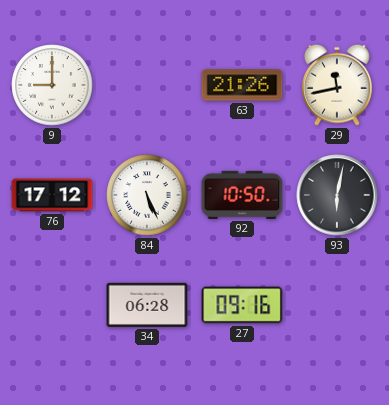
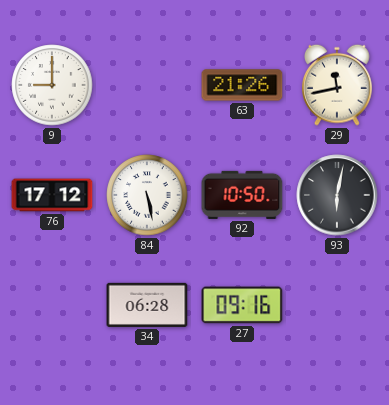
84: 5:26 -> 5:28 (147, 195)
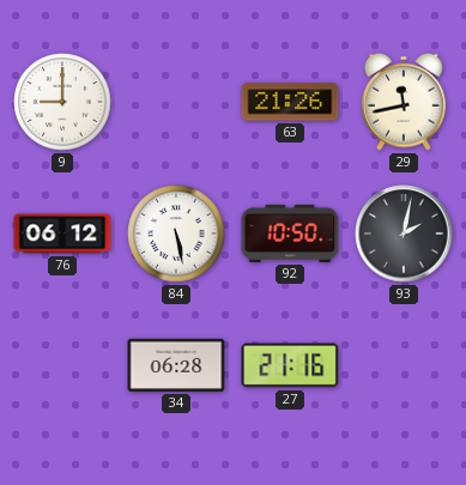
76: 17:12 -> 06:12 (62, 234)
93: 6:02 -> 2:02 (404, 234)
27: 09:16 -> 21:16 (290, 365)
